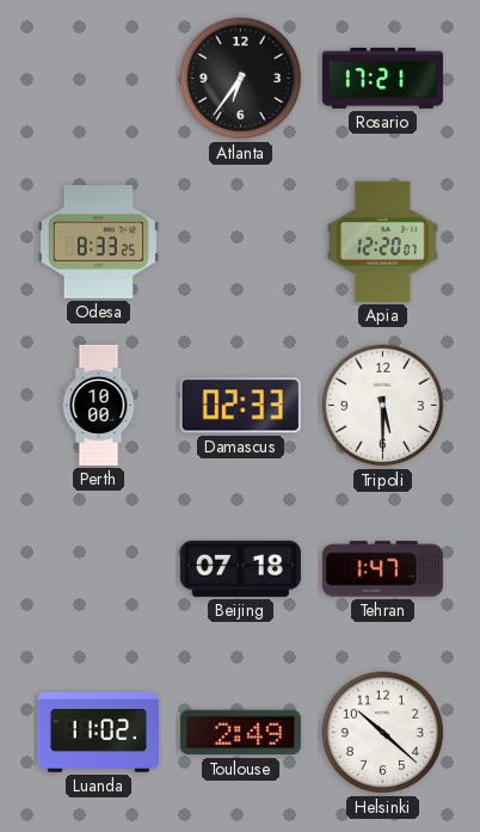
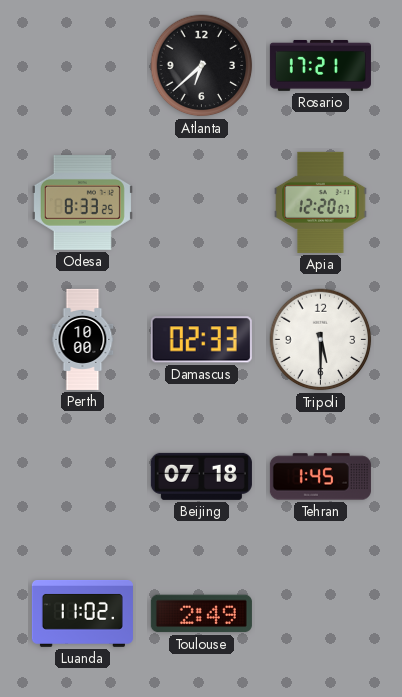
Atlanta: 6:36 -> 6:38 (202, 66)
Tehran: 1:47 -> 1:45 (320, 477)
Helsinki: 10:22 -> none (383, 733)
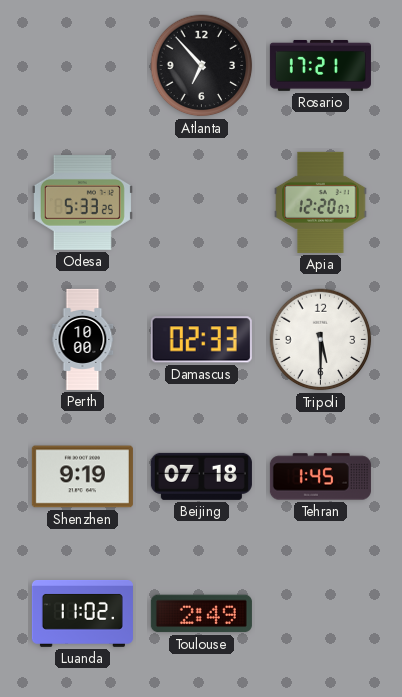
Atlanta: 6:38 -> 6:53 (202, 66)
Odesa: 8:33 -> 5:33 (82, 203)
Shenzhen: none -> 9:19 (82, 477)
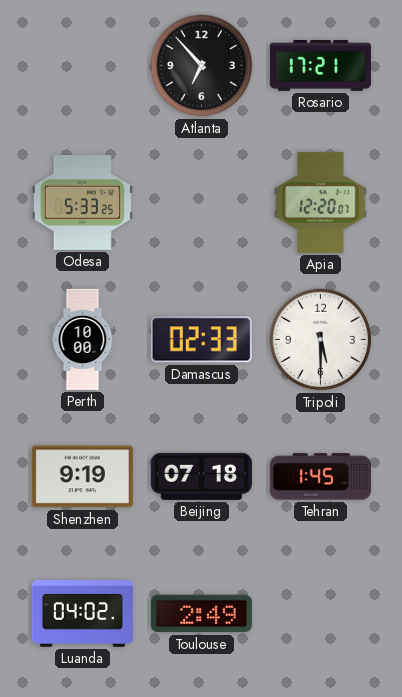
Luanda: 11:02 -> 04:02 (82, 614)
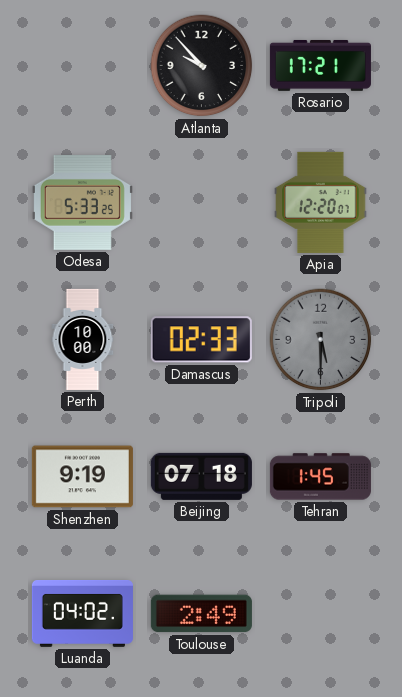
Atlanta: 6:53 -> 9:53 (202, 66)
Tripoli dial: white -> grey (321, 340)
